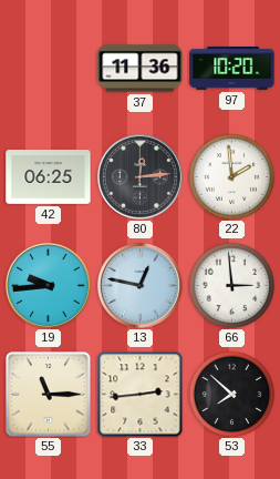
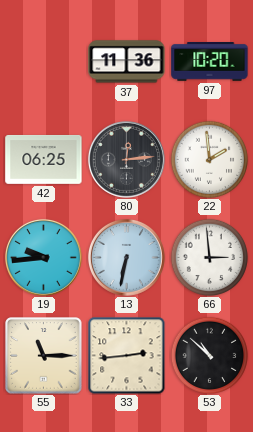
13: 12:47 -> 6:32 (126, 257)
53: 7:52 -> 10:52 (209, 355)
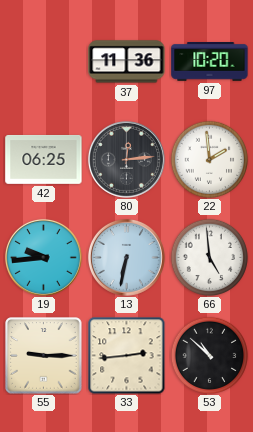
66: 2:59 -> 4:59 (209, 257)
55: 11:15 -> 9:15 (44, 356)
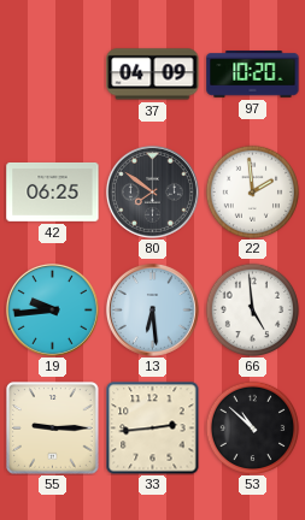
37: 11:36 -> 04:09 (153, 75)
80: 12:14 -> 7:51 (152, 191)
13: 6:32 -> 6:29 (152, 309)
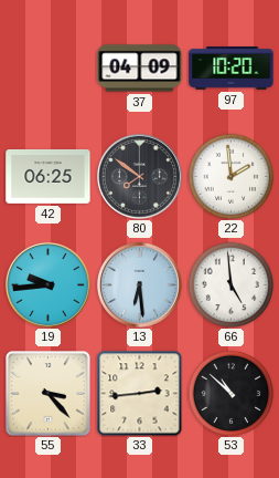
55: 9:15 -> 3:23 (49, 394)
